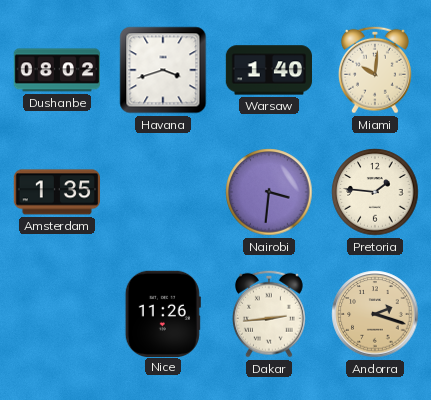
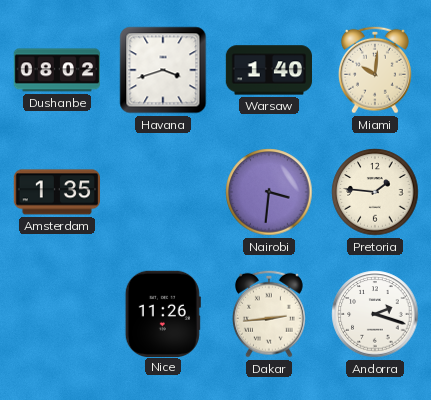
Andorra dial: champagne -> white (375, 314)
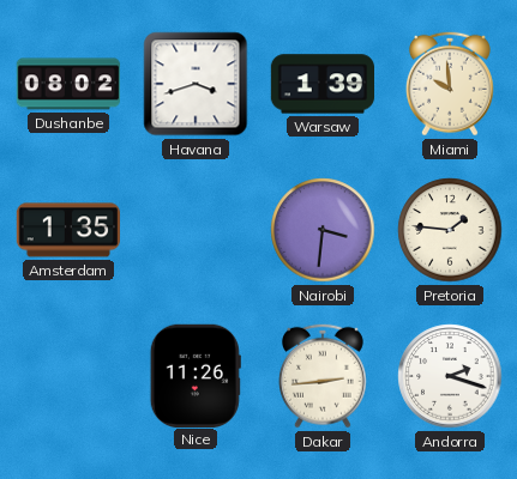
Warsaw: 1:40 -> 1:39 (323, 84)
Miami: 10:01 -> 9:59 (450, 84)
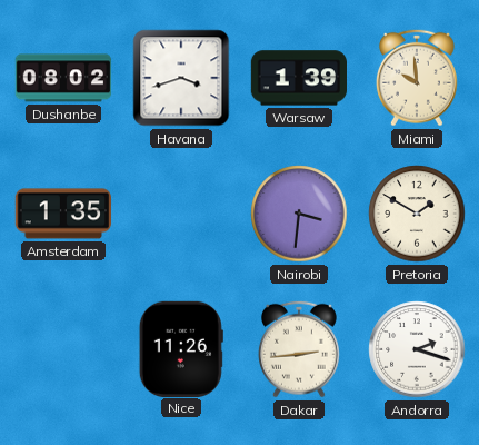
Pretoria: 1:46 -> 1:50 (417, 214)
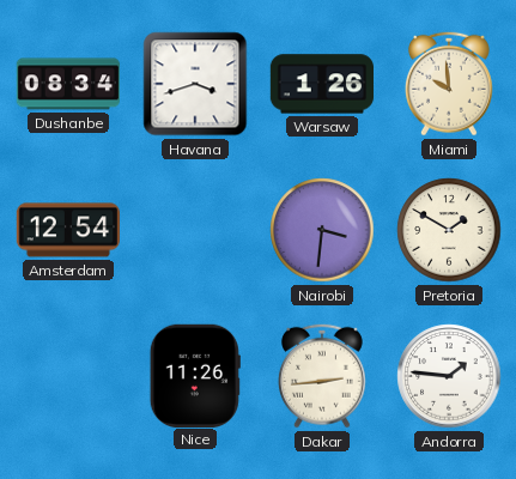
Dushanbe: 08:02 -> 08:34 (67, 84)
Warsaw: 1:39 -> 1:26 (322, 84)
Amsterdam: 1:35 -> 12:54 (67, 230)
Andorra: 2:18 -> 1:46 (449, 376)
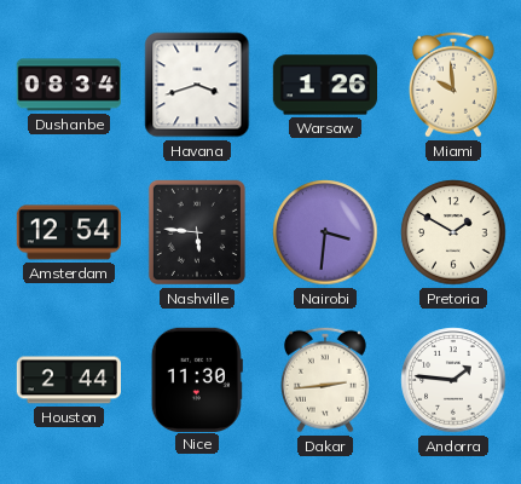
Nashville: none -> 5:46 (197, 232)
Houston: none -> 2:44 (68, 380)
Nice: 11:26 -> 11:30 (197, 379)
